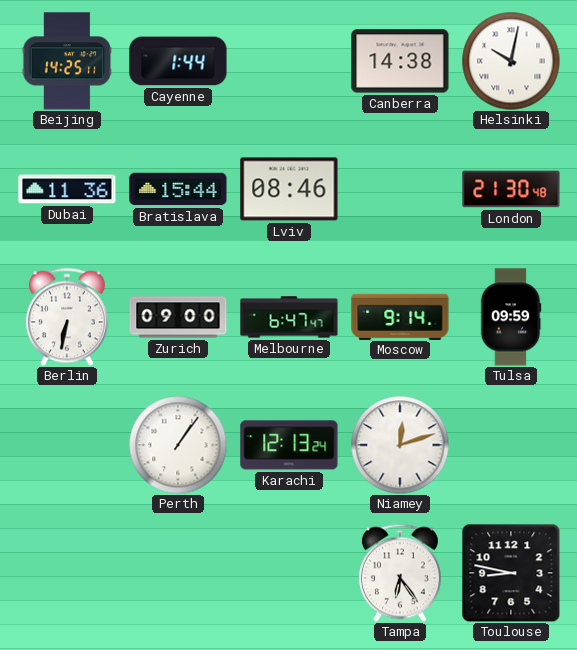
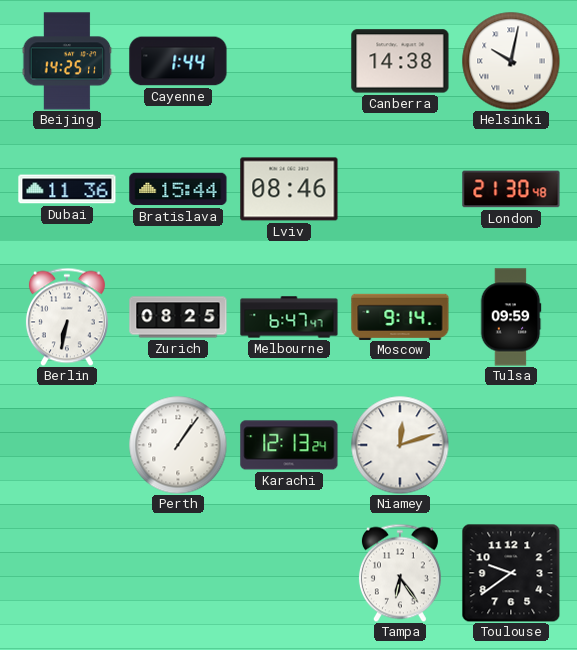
Zurich: 09:00 -> 08:25 (178, 317)
Toulouse: 8:47 -> 9:39 (511, 573)
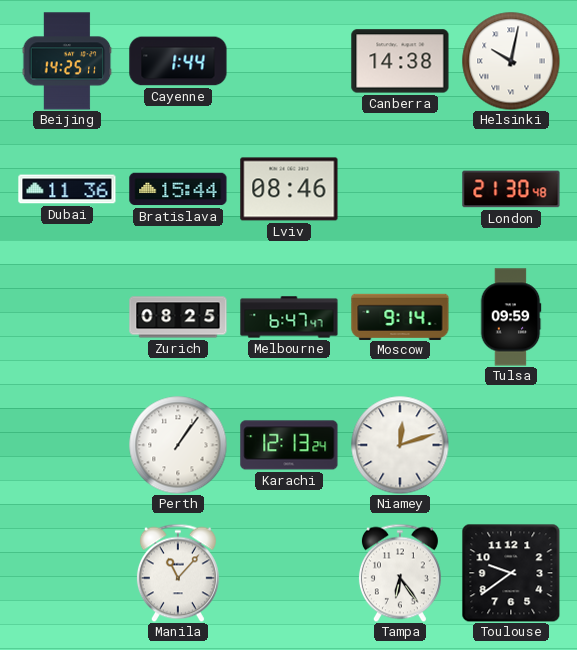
Berlin: 6:32 -> none (67, 317)
Manila: none -> 11:07 (178, 573)
